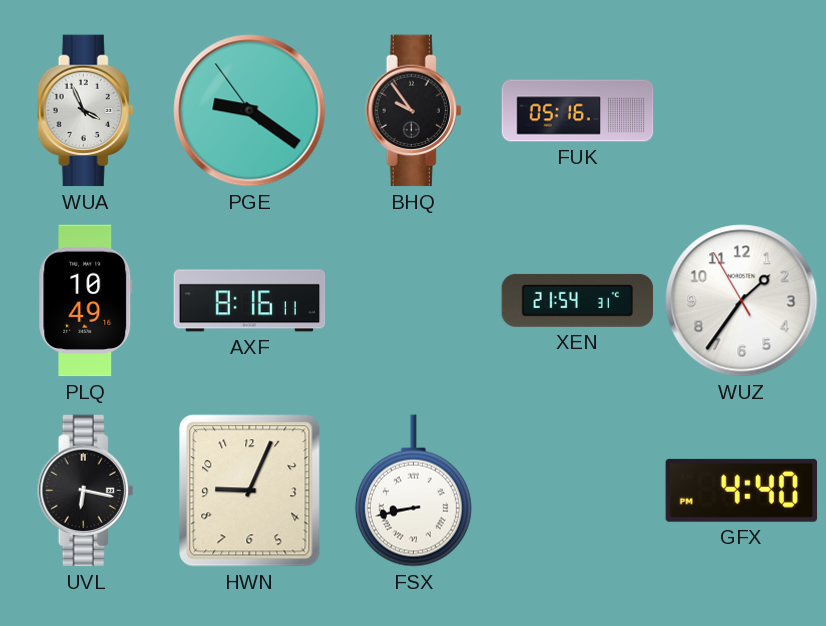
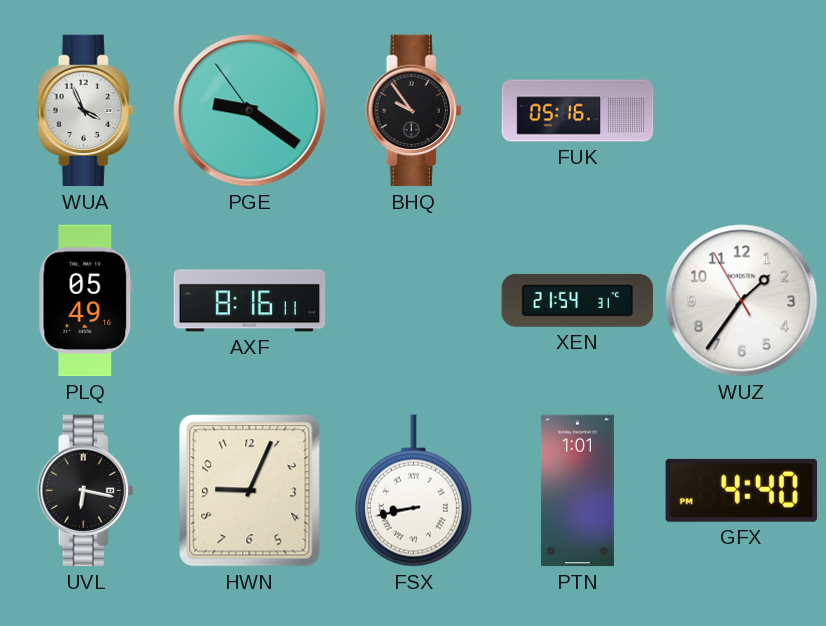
PLQ: 10:49 -> 05:49 (86, 301)
PTN: none -> 1:01 (577, 491)
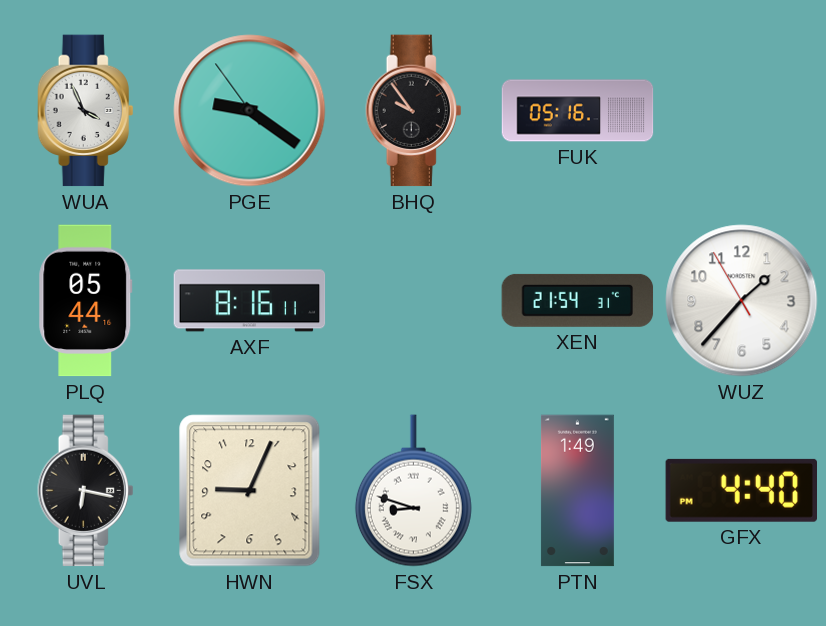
PLQ: 05:49 -> 05:44 (86, 301)
WUZ: 1:35 -> 1:36 (742, 301)
FSX: 8:43 -> 8:48 (413, 491)
PTN: 1:01 -> 1:49 (577, 491)
